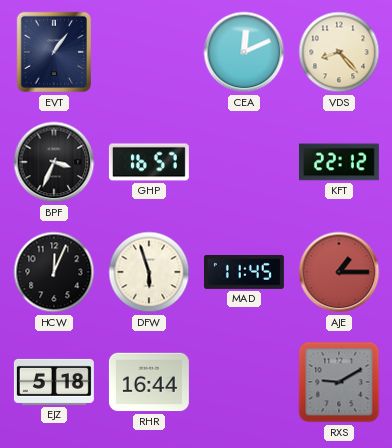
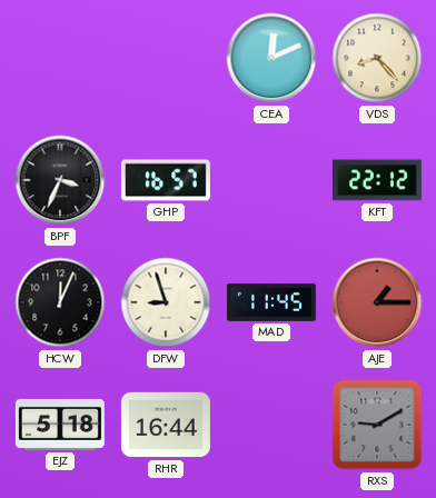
EVT: 1:06 -> none (53, 52)
DFW: 5:57 -> 8:57 (166, 302)
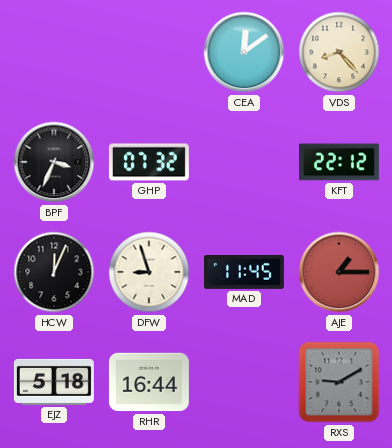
CEA: 12:11 -> 12:09 (244, 52)
GHP: 16:57 -> 07:32 (149, 162)
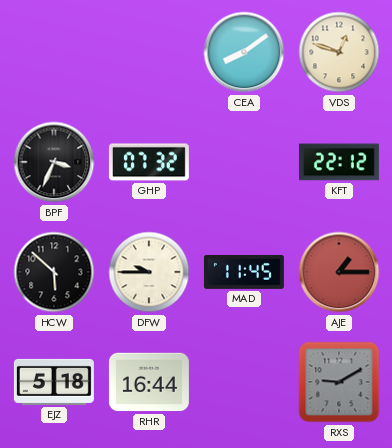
CEA: 12:09 -> 8:09 (244, 52)
VDS: 8:23 -> 12:48 (339, 52)
HCW: 12:04 -> 5:52 (54, 272)
DFW: 8:57 -> 9:45 (149, 272)
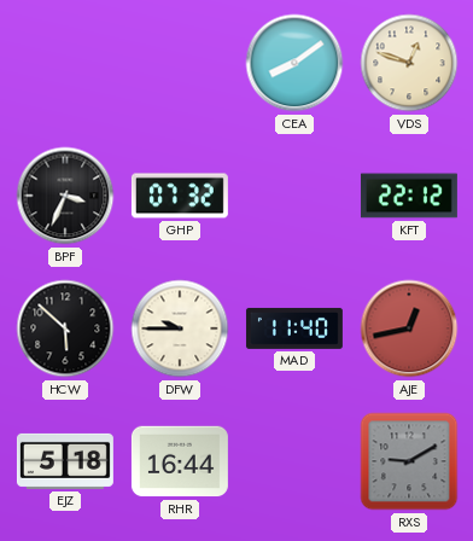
MAD: 11:45 -> 11:40 (294, 328)
AJE: 1:15 -> 12:43 (409, 328)
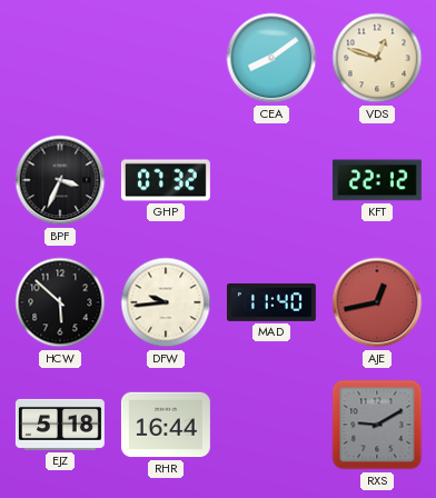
DFW: 9:45 -> 9:44 (166, 302)
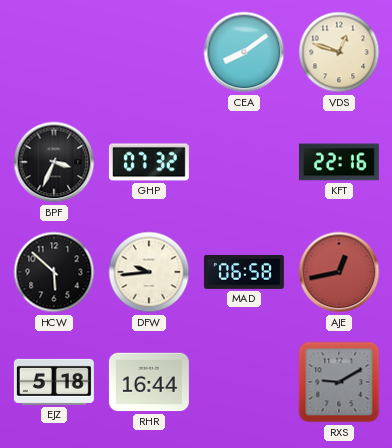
KFT: 22:12 -> 22:16 (339, 162)
MAD: 11:40 -> 06:58 (244, 272)
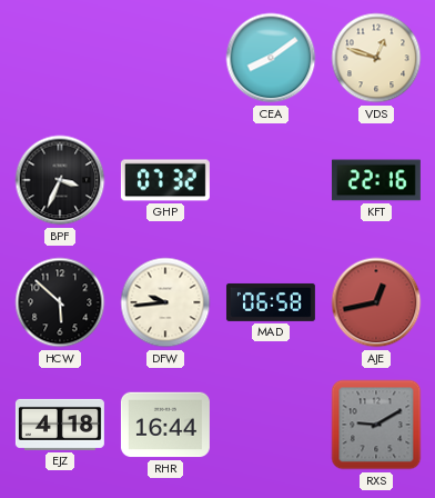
EJZ: 5:18 -> 4:18 (60, 425)
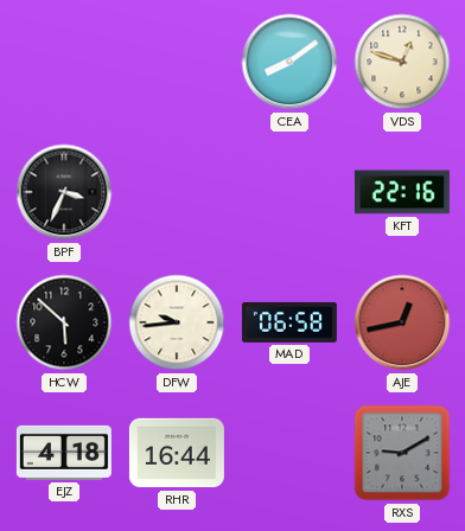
GHP: 07:32 -> none (165, 180)
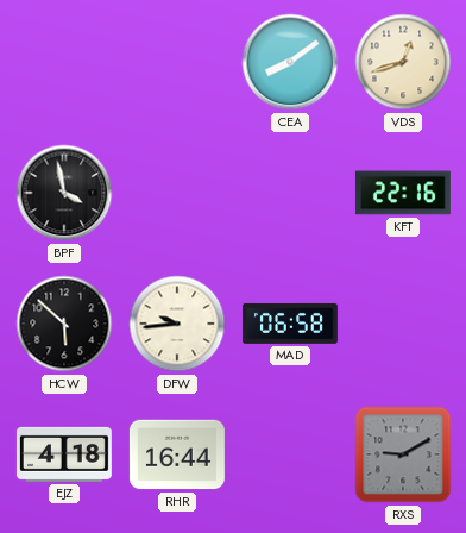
VDS: 12:48 -> 12:42 (403, 62)
BPF: 3:34 -> 3:58 (64, 193)
AJE: 12:43 -> none (402, 322)
